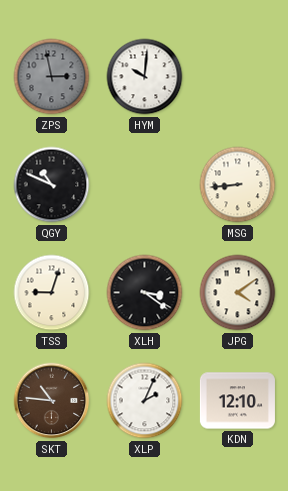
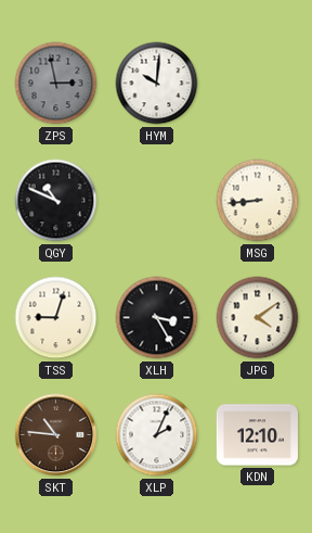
XLH: 3:21 -> 3:25 (157, 318)
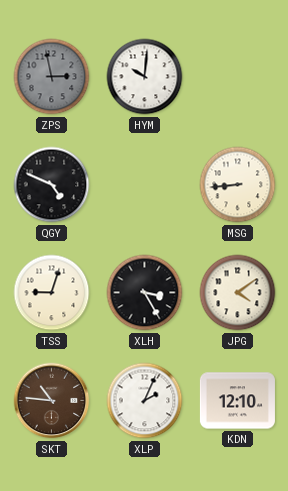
QGY: 10:49 -> 4:49 (52, 185)
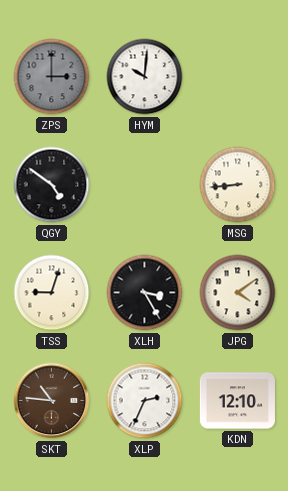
ZPS: 2:58 -> 3:00 (52, 77)
QGY: 4:49 -> 4:51 (52, 185)
XLP: 2:04 -> 2:34 (145, 401)
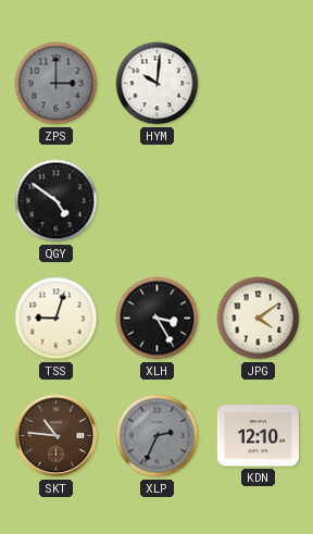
MSG: 8:44 -> none (238, 185)
XLP dial: white -> grey (158, 436)
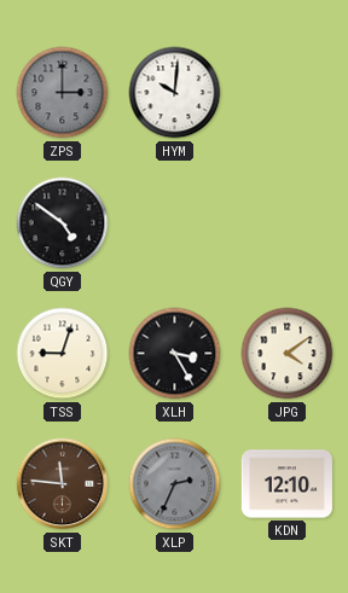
SKT: 10:46 -> 11:46 (63, 484)
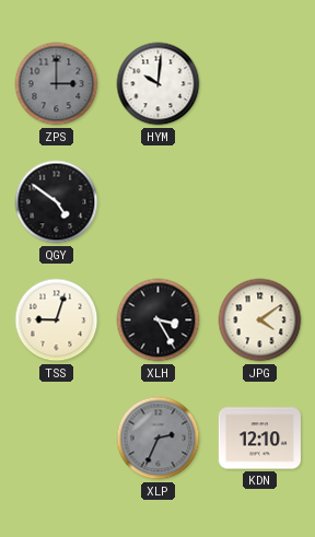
SKT: 11:46 -> none (63, 484)
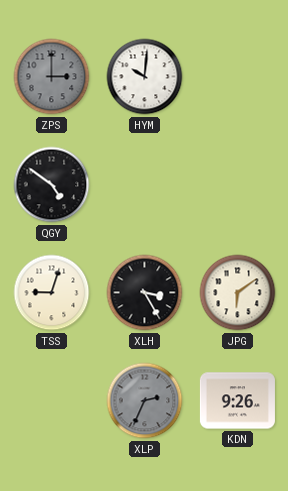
JPG: 4:09 -> 6:09 (238, 293)
KDN: 12:10 -> 9:26 (237, 401)
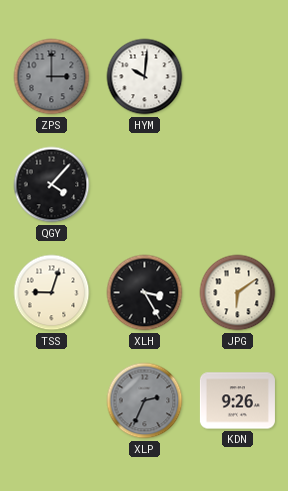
QGY: 4:51 -> 4:07 (52, 185)
